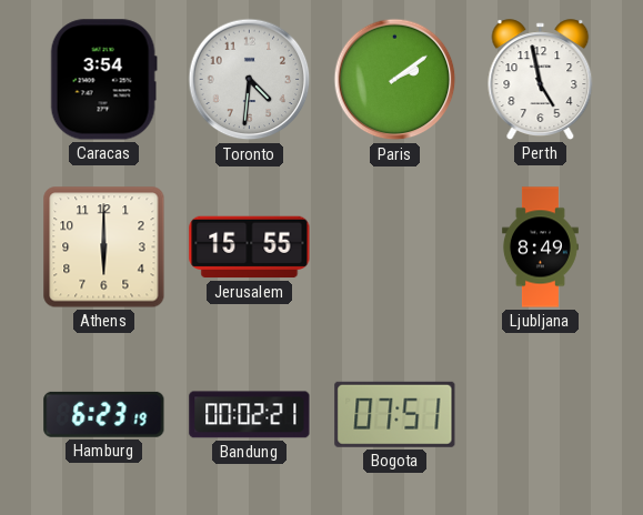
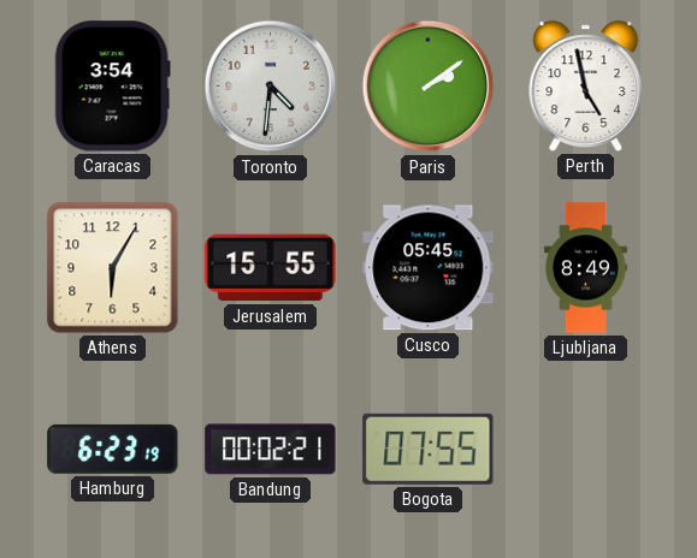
Athens: 6:00 -> 6:05 (113, 268)
Cusco: none -> 05:45 (429, 268)
Bogota: 07:51 -> 07:55 (429, 449)
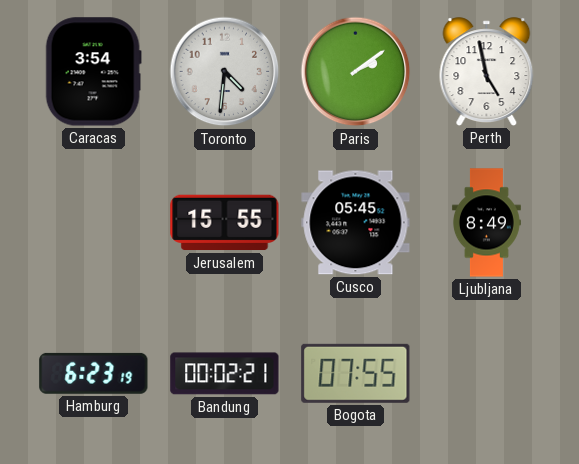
Athens: 6:05 -> none (113, 268)
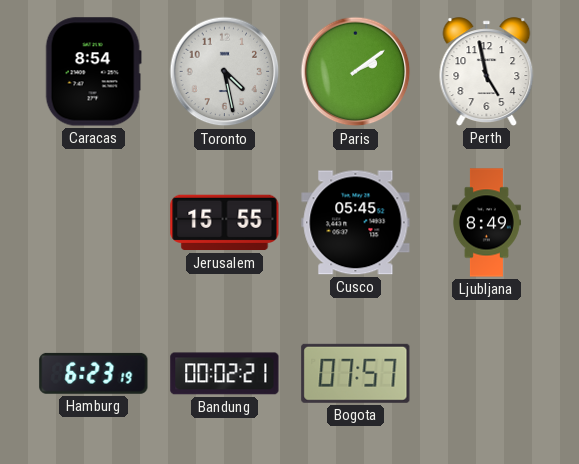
Caracas: 3:54 -> 8:54 (93, 72)
Toronto: 4:31 -> 4:28 (225, 72)
Bogota: 07:55 -> 07:57 (356, 373)
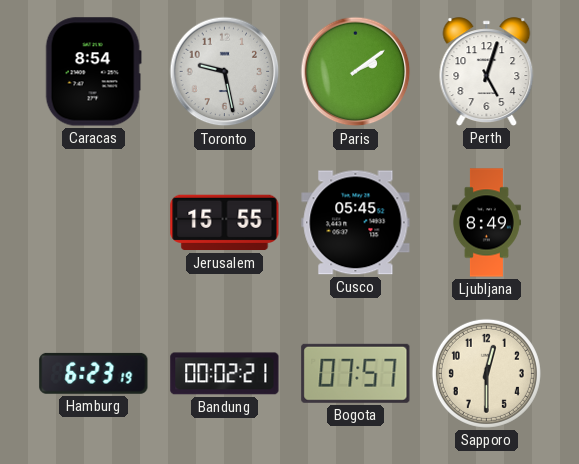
Toronto: 4:28 -> 9:28 (225, 72)
Perth: 4:58 -> 5:03 (487, 72)
Sapporo: none -> 12:30 (486, 373)
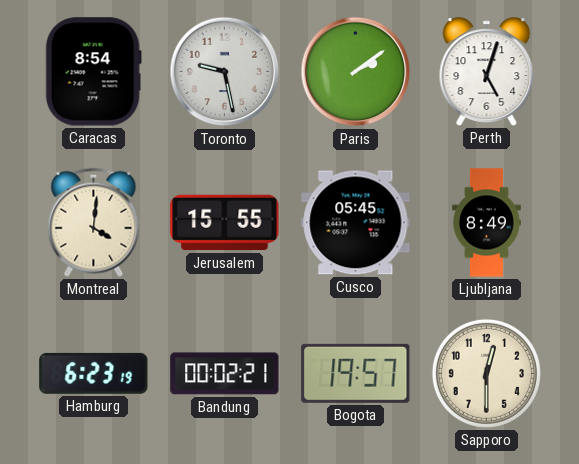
Montreal: none -> 4:01 (94, 222)
Bogota: 07:57 -> 19:57 (356, 373)
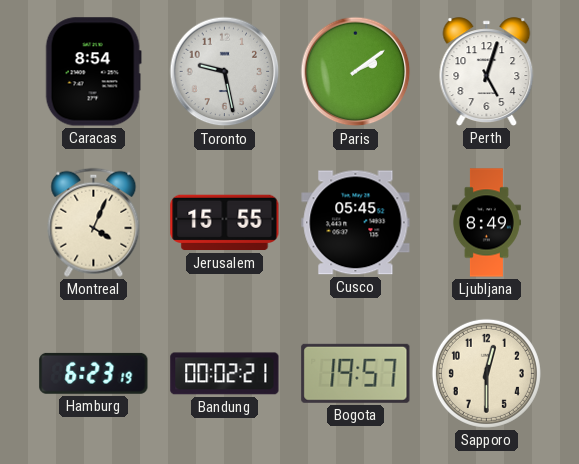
Montreal: 4:01 -> 4:04 (94, 222)
